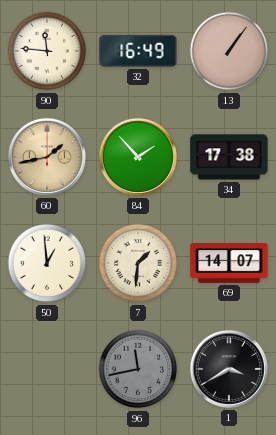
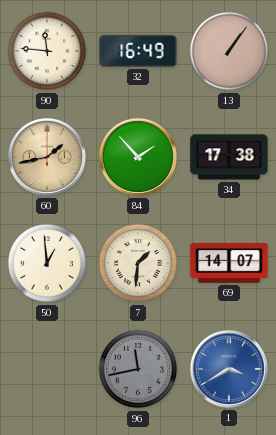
1 dial: black -> blue (229, 369)
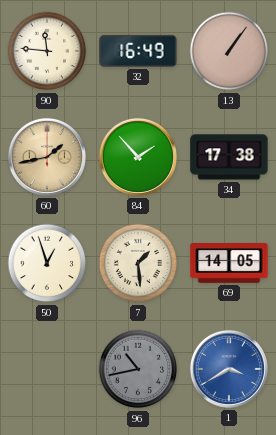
50: 12:59 -> 12:57 (47, 263)
7: 1:31 -> 1:29 (138, 263)
69: 14:07 -> 14:05 (229, 263)
96: 11:43 -> 10:43 (138, 369)
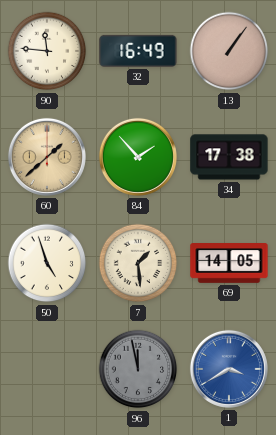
60: 1:43 -> 1:38 (47, 157)
50: 12:57 -> 4:57 (47, 263)
96: 10:43 -> 11:58 (138, 369)
